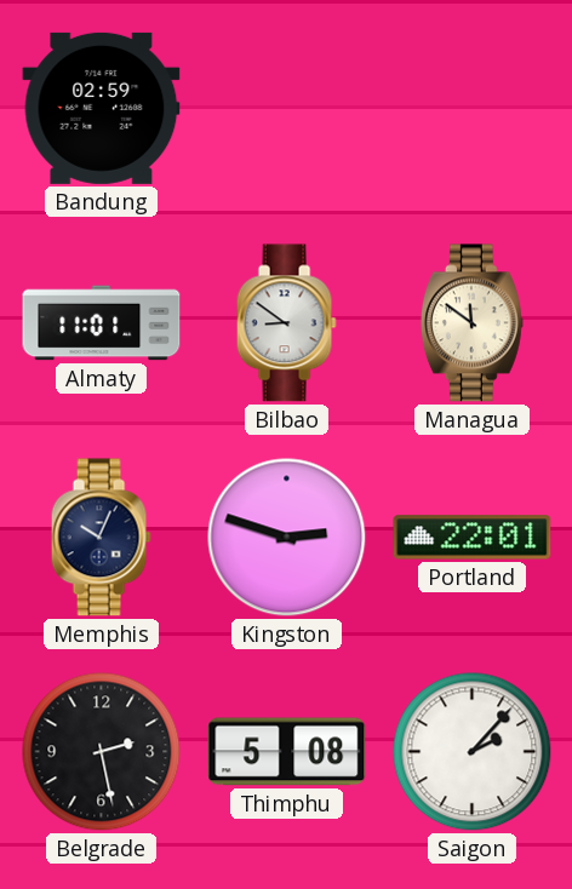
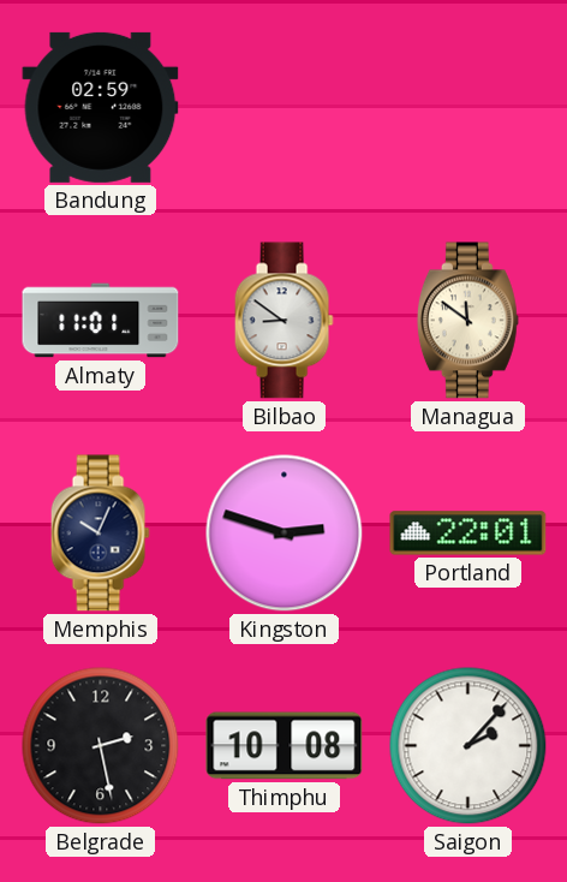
Thimphu: 5:08 -> 10:08 (285, 746)
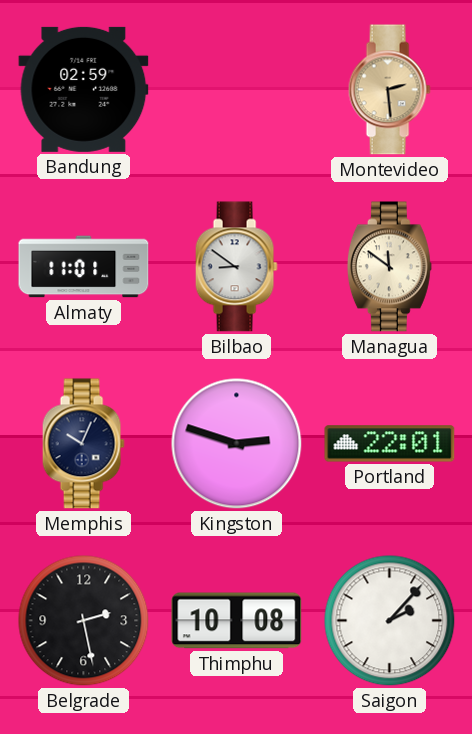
Montevideo: none -> 2:29 (389, 90)
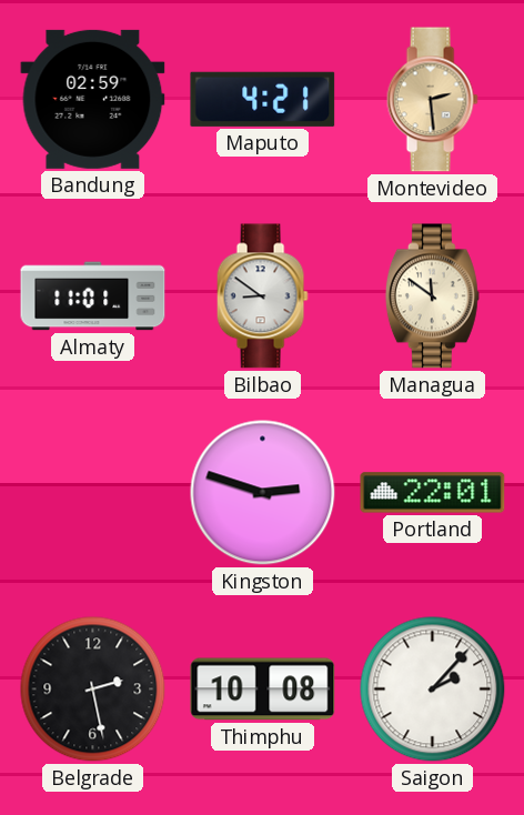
Maputo: none -> 4:21 (263, 99)
Memphis: 10:04 -> none (83, 444)
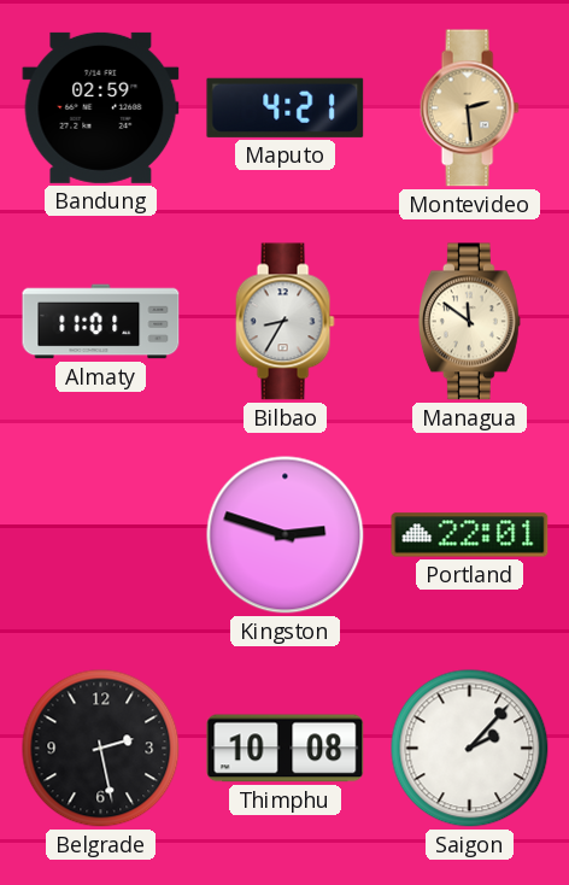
Bilbao: 8:51 -> 8:35 (284, 322)
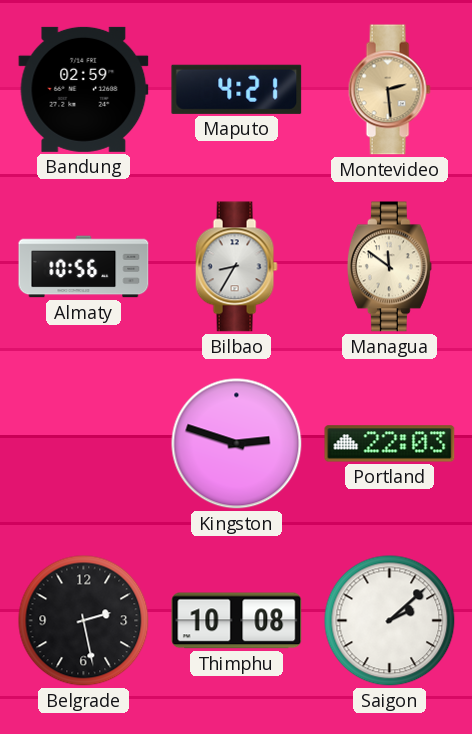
Almaty: 11:01 -> 10:56 (84, 267)
Portland: 22:01 -> 22:03 (390, 444)
Saigon: 2:07 -> 2:08 (390, 621)
